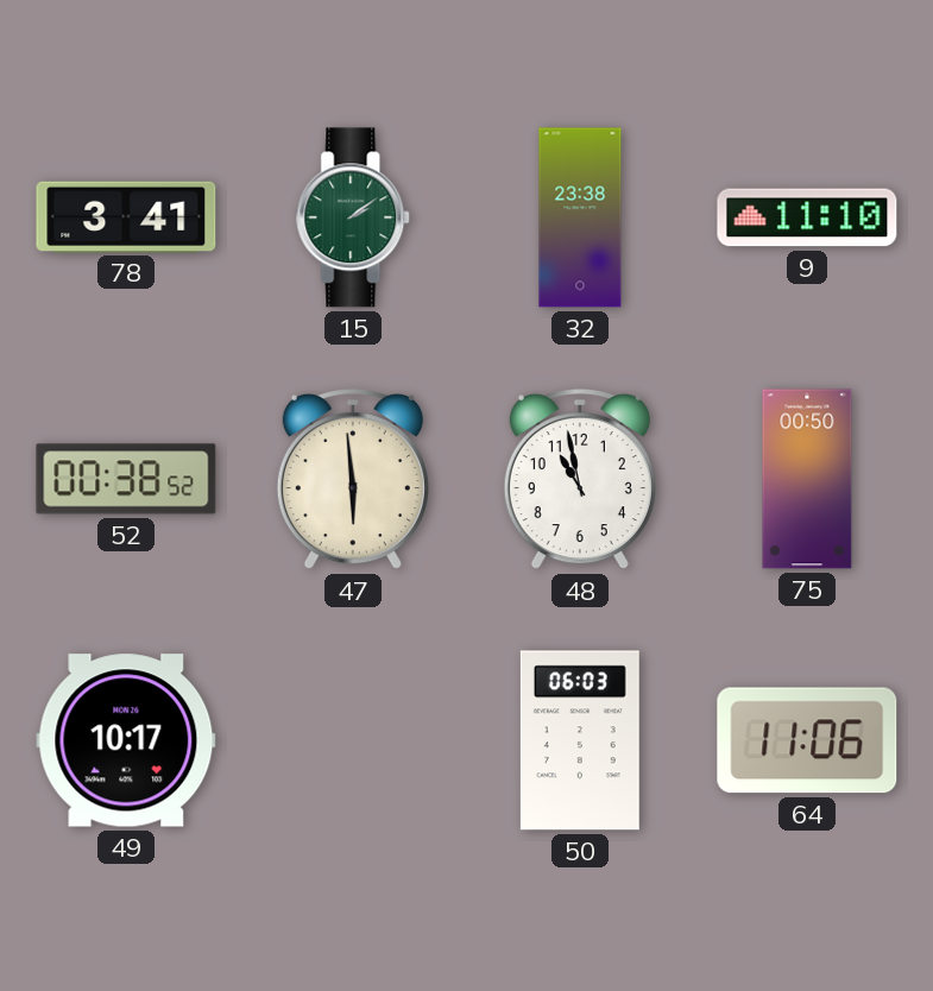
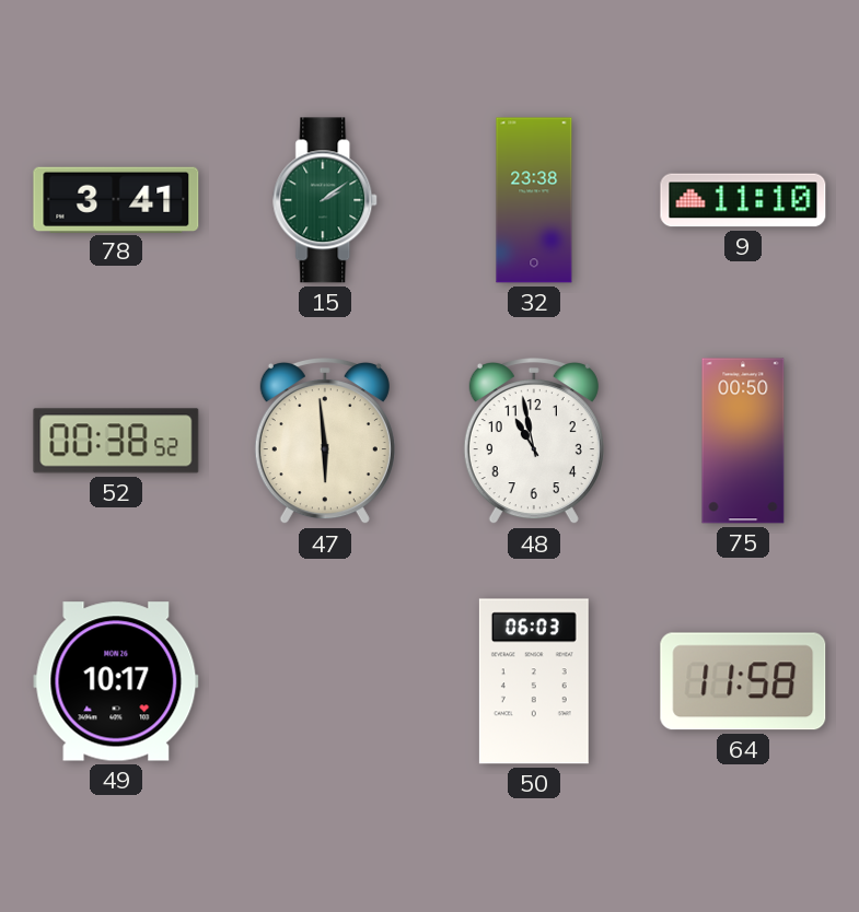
64: 11:06 -> 11:58 (743, 681)
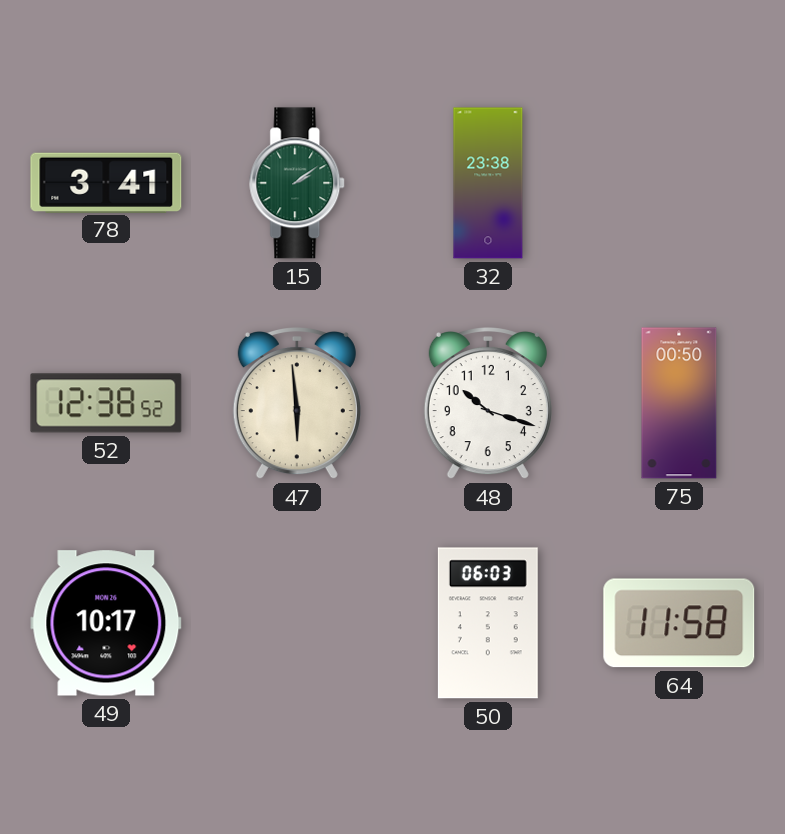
9: 11:10 -> none (743, 200)
52: 00:38 -> 12:38 (106, 403)
48: 10:58 -> 10:18 (488, 404)
